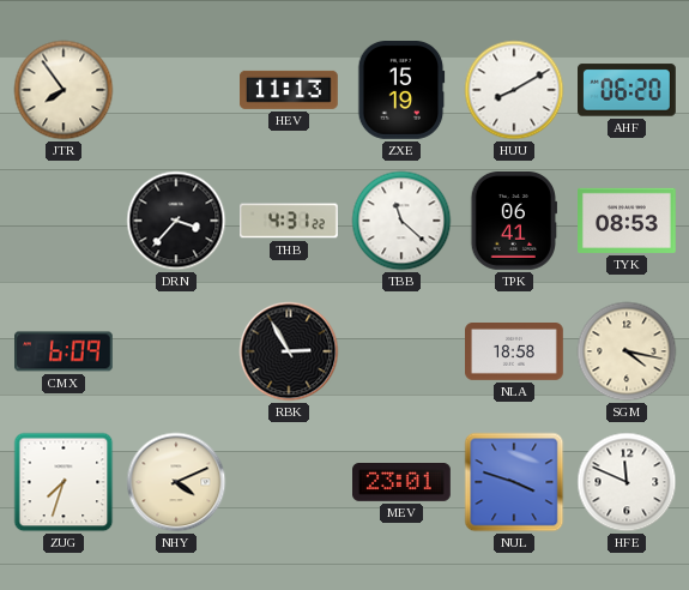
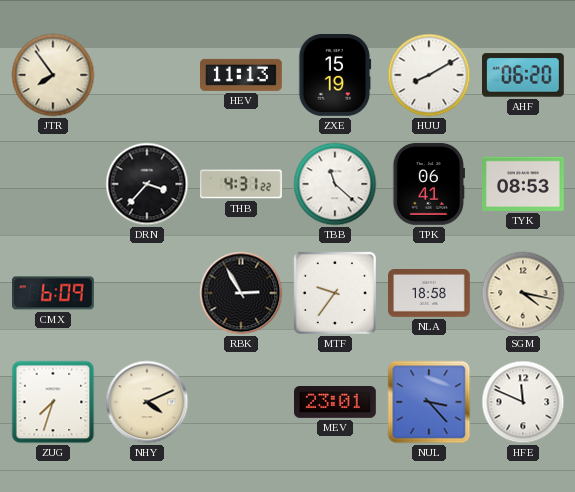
MTF: none -> 9:36 (335, 293)
NUL: 3:48 -> 3:23 (429, 402)
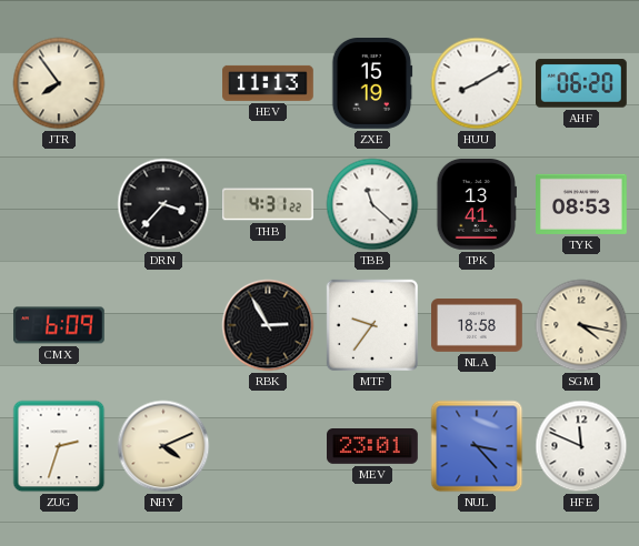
TPK: 06:41 -> 13:41 (476, 205)
ZUG: 7:33 -> 2:33 (59, 446)
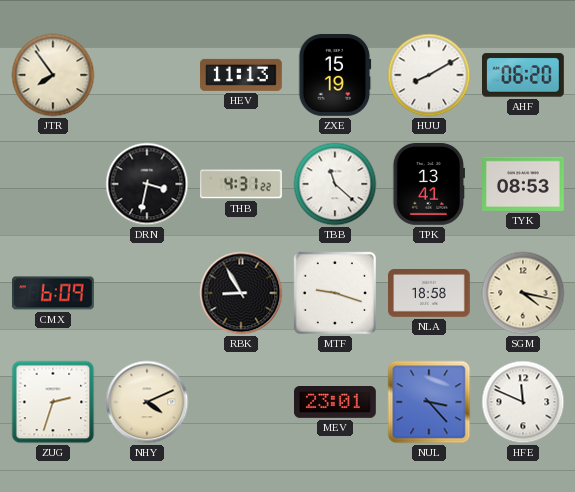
DRN: 3:37 -> 3:32 (147, 184)
RBK: 2:55 -> 8:55 (241, 293)
MTF: 9:36 -> 9:18 (335, 293)
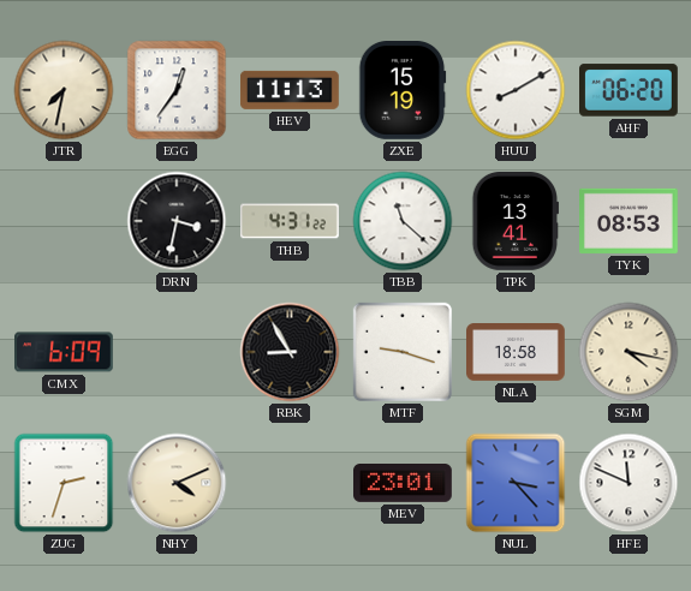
JTR: 7:54 -> 7:32 (64, 90)
EGG: none -> 12:36 (177, 90)
